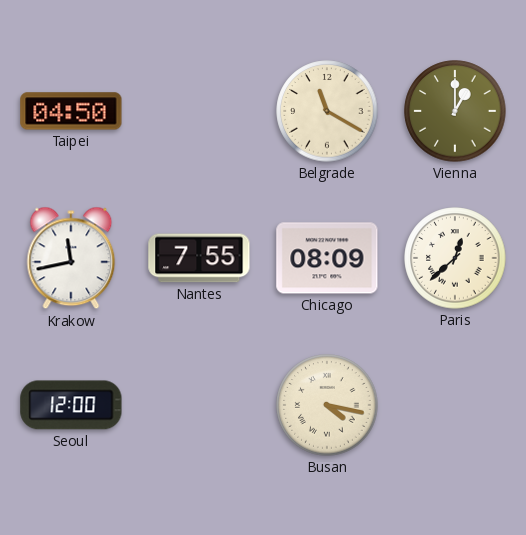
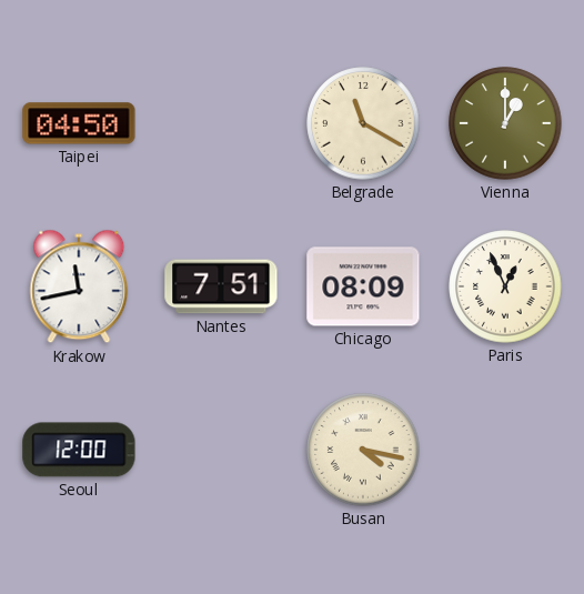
Nantes: 7:55 -> 7:51 (221, 286)
Paris: 12:38 -> 12:56 (505, 286)
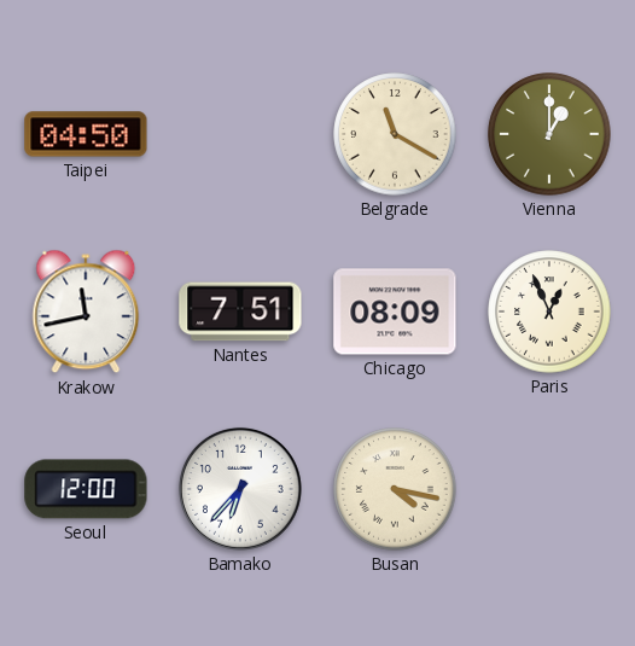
Bamako: none -> 6:37 (240, 489)
